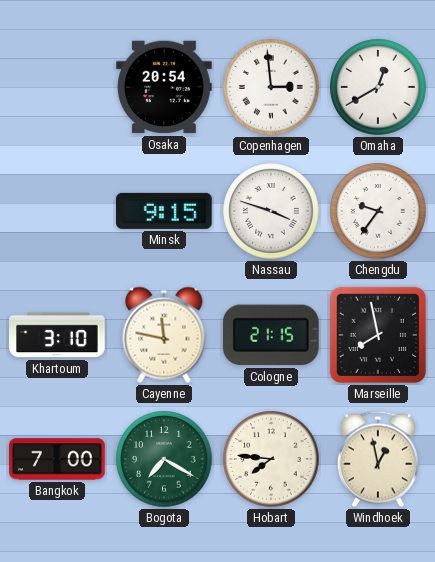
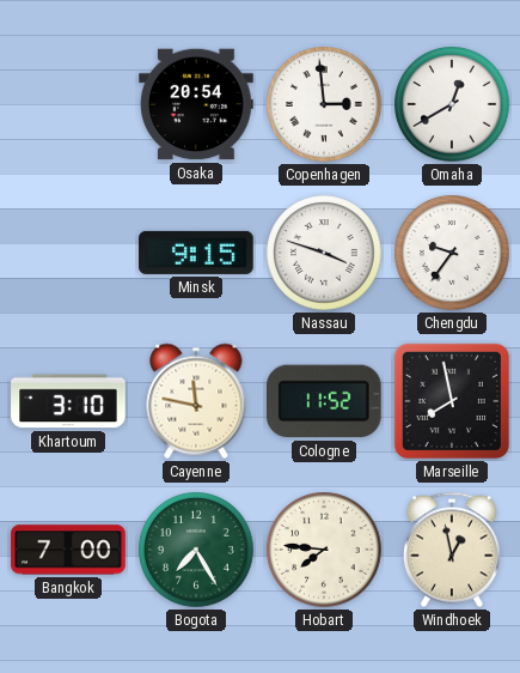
Cologne: 21:15 -> 11:52 (324, 401)
Bogota: 7:20 -> 7:25 (196, 550)
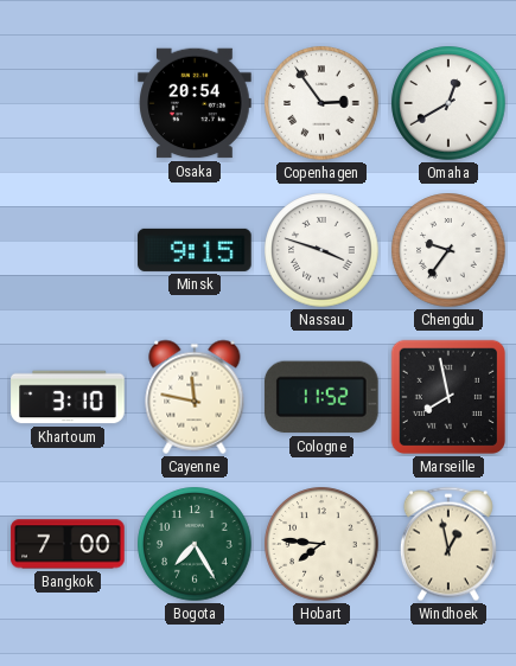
Copenhagen: 2:59 -> 2:54 (321, 103)
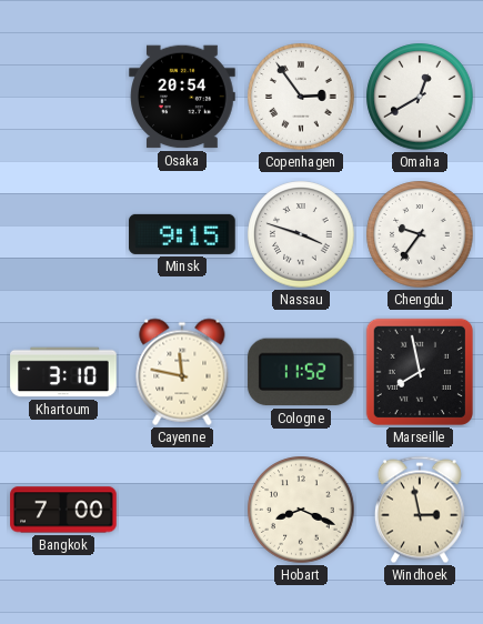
Bogota: 7:25 -> none (195, 544)
Hobart: 7:46 -> 8:19 (301, 510)
Windhoek: 12:58 -> 2:58 (420, 510)
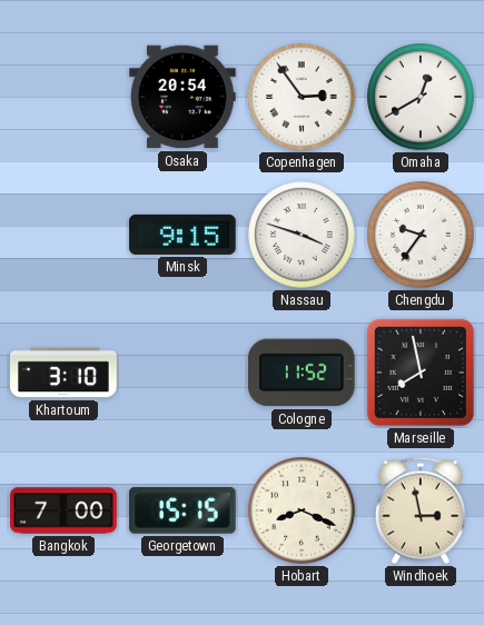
Cayenne: 11:47 -> none (182, 372)
Georgetown: none -> 15:15 (184, 512)
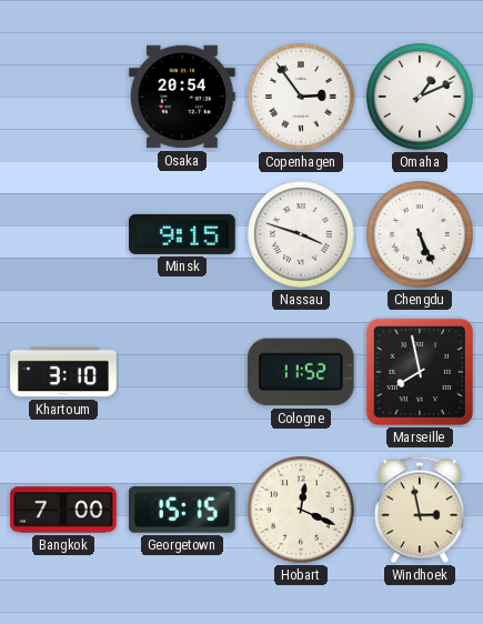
Omaha: 12:40 -> 1:11 (420, 97)
Chengdu: 9:36 -> 5:26 (420, 234)
Hobart: 8:19 -> 12:19 (301, 510)
